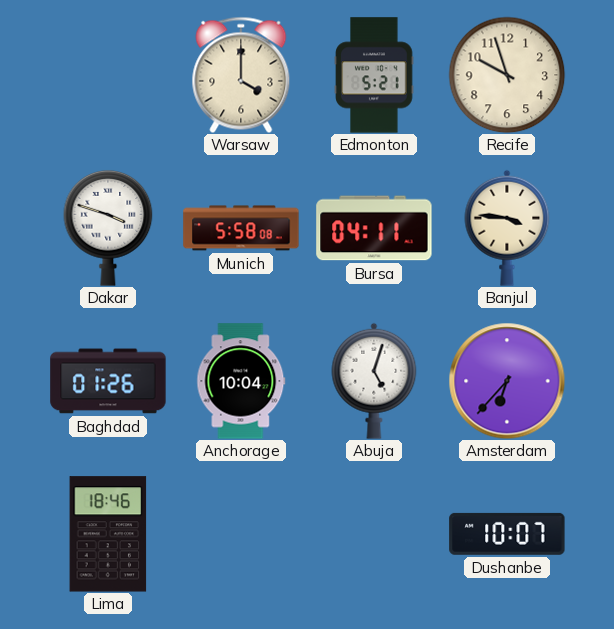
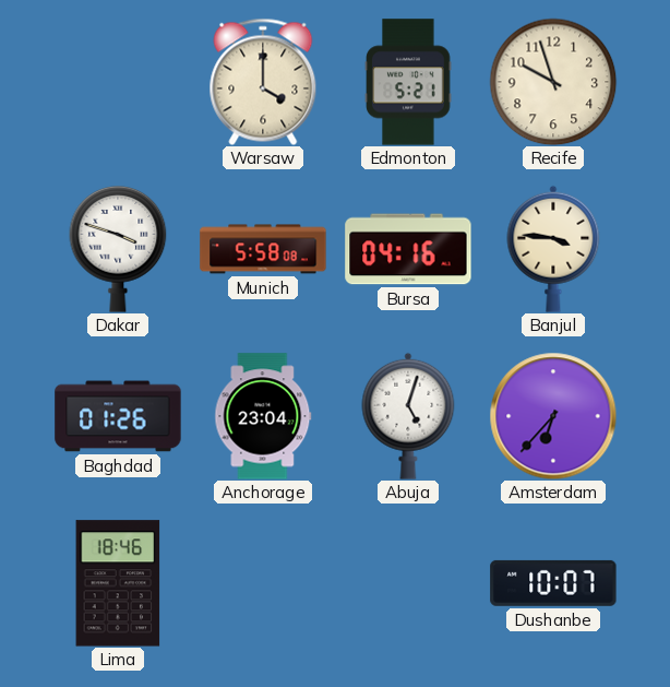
Bursa: 04:11 -> 04:16 (408, 249)
Anchorage: 10:04 -> 23:04 (263, 416)
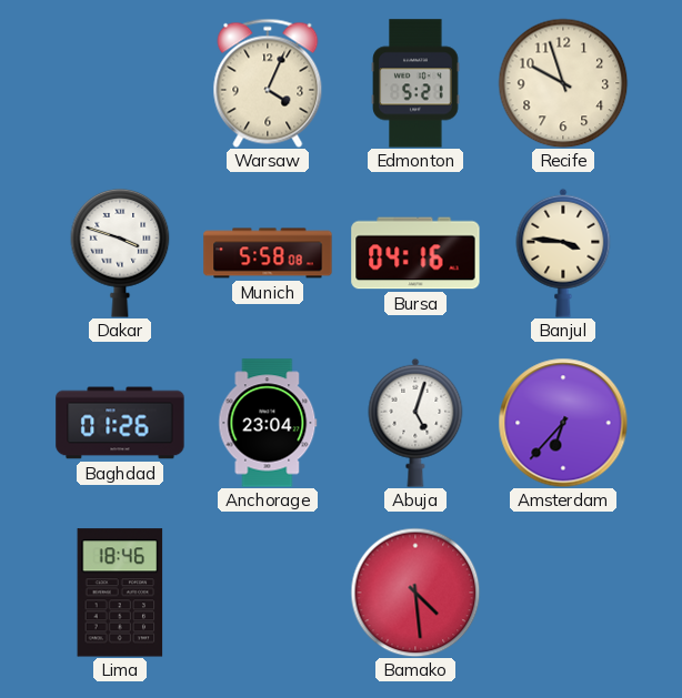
Warsaw: 4:00 -> 4:04 (268, 83)
Bamako: none -> 4:29 (415, 593)
Dushanbe: 10:07 -> none (553, 583)
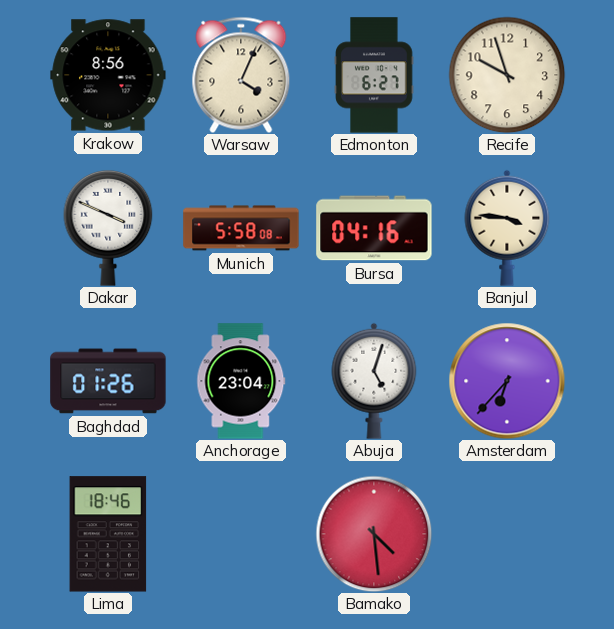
Krakow: none -> 8:56 (108, 75)
Edmonton: 5:21 -> 6:27 (374, 75)
Dakar: 3:48 -> 3:49 (108, 228)
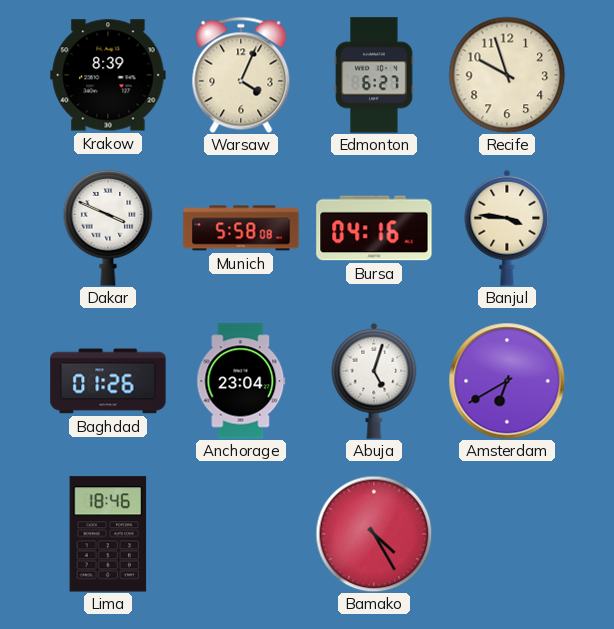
Krakow: 8:56 -> 8:39 (108, 75)
Amsterdam: 6:37 -> 6:40 (507, 381)
Bamako: 4:29 -> 4:25 (374, 534)
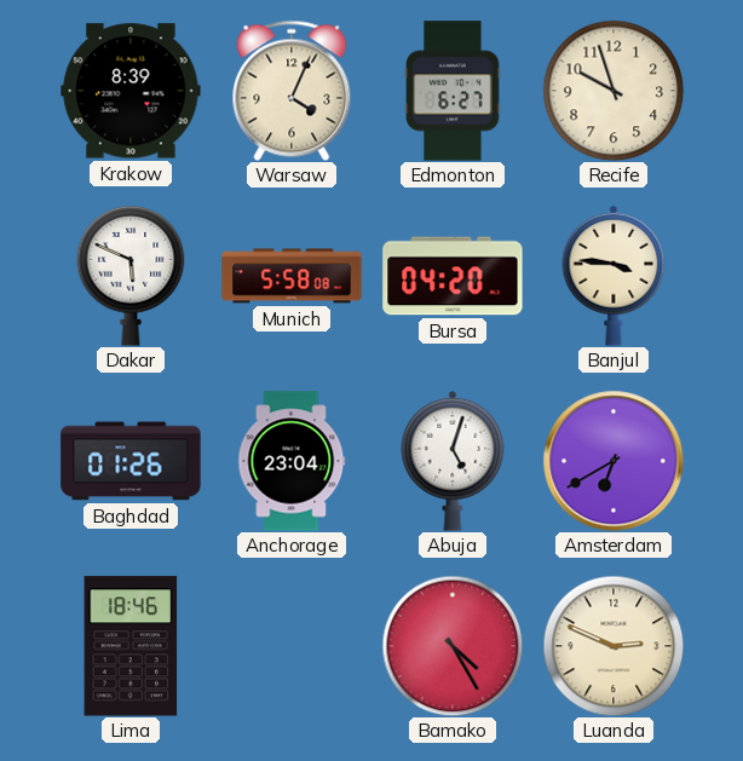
Dakar: 3:49 -> 5:49 (131, 276)
Bursa: 04:16 -> 04:20 (453, 276)
Luanda: none -> 2:49 (614, 646)
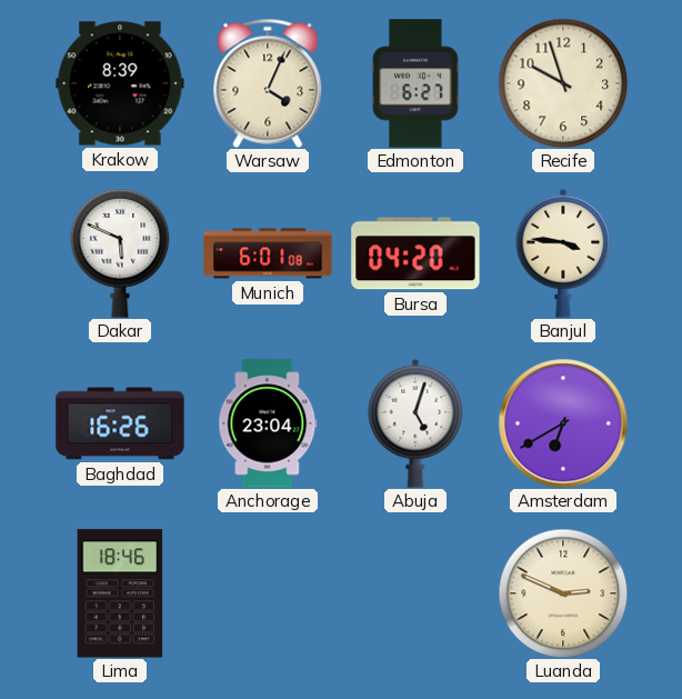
Munich: 5:58 -> 6:01 (268, 253)
Baghdad: 01:26 -> 16:26 (120, 423)
Bamako: 4:25 -> none (453, 646)
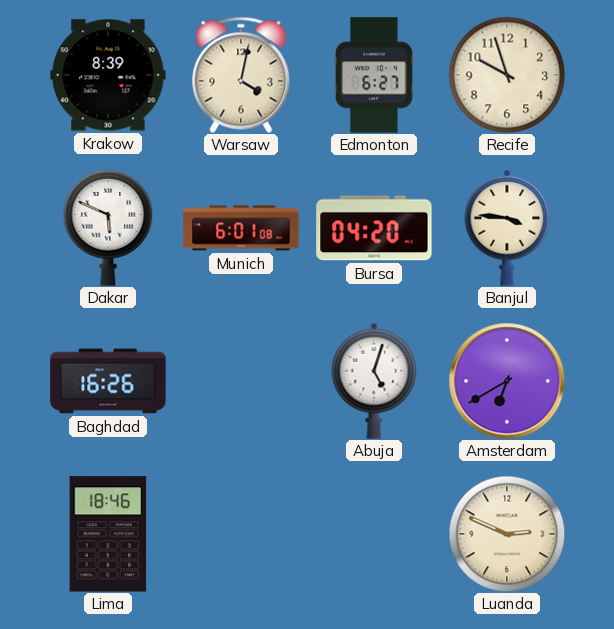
Warsaw: 4:04 -> 4:02 (241, 75)
Anchorage: 23:04 -> none (268, 423)
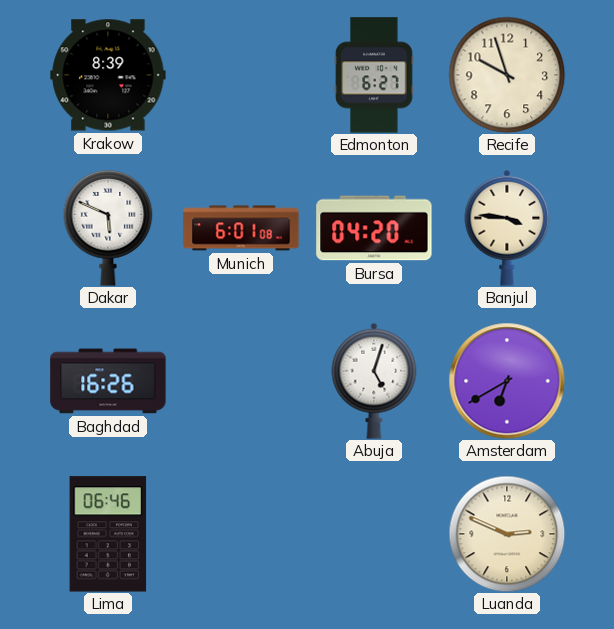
Warsaw: 4:02 -> none (241, 75)
Lima: 18:46 -> 06:46 (108, 534)
